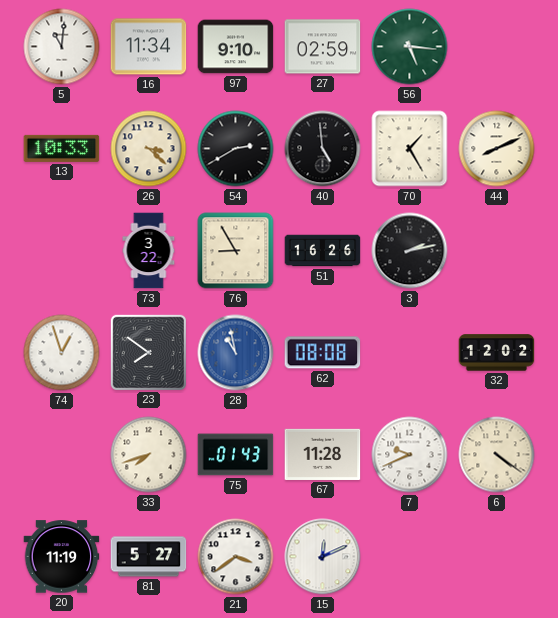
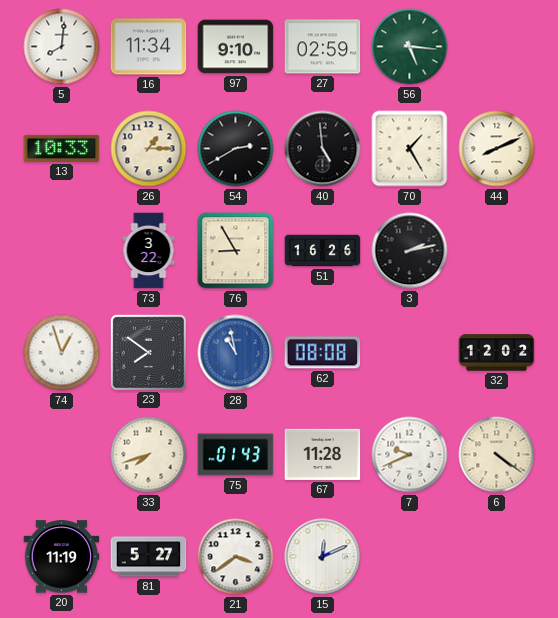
5: 11:01 -> 8:01 (62, 47)
26: 3:22 -> 1:15 (149, 149)
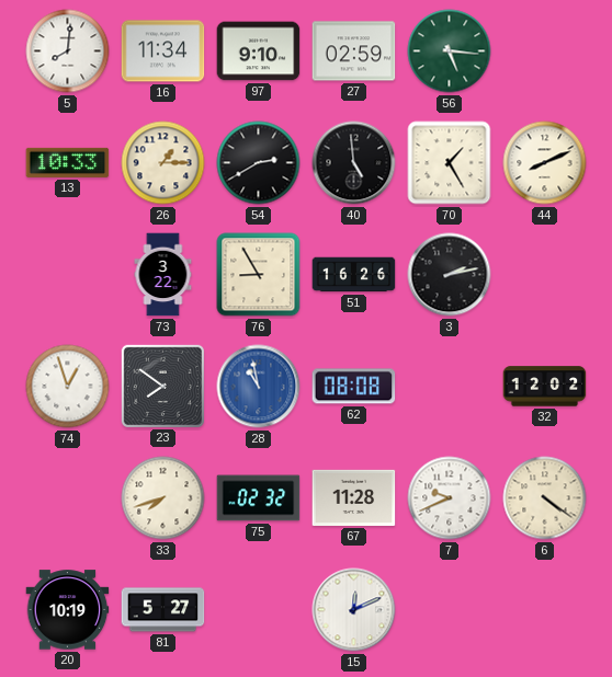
75: 01:43 -> 02:32 (259, 498)
20: 11:19 -> 10:19 (68, 610)
21: 3:39 -> none (236, 557)
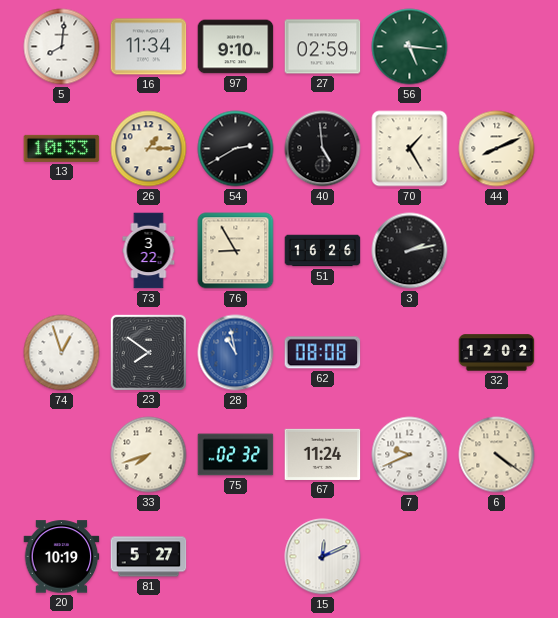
67: 11:28 -> 11:24 (323, 454)
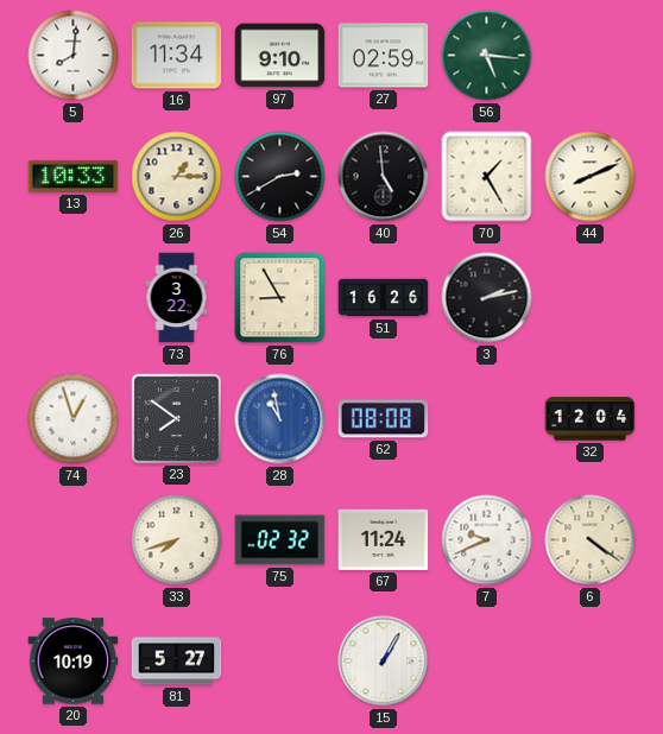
32: 12:02 -> 12:04 (591, 419)
15: 12:11 -> 1:05 (384, 662)
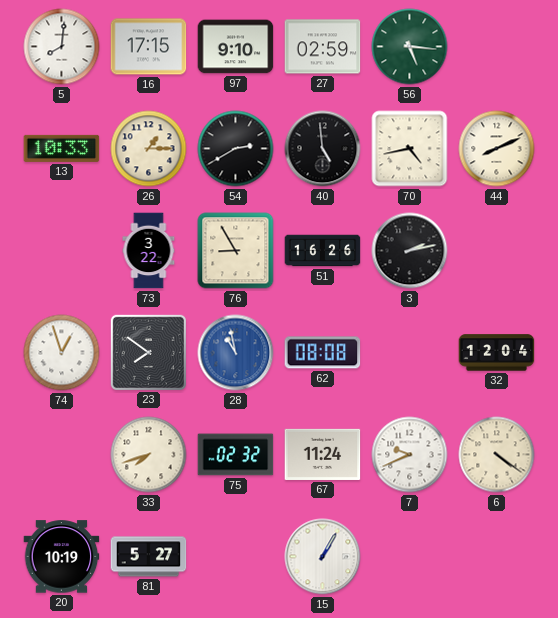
16: 11:34 -> 17:15 (149, 47)
70: 1:25 -> 4:43 (410, 149)
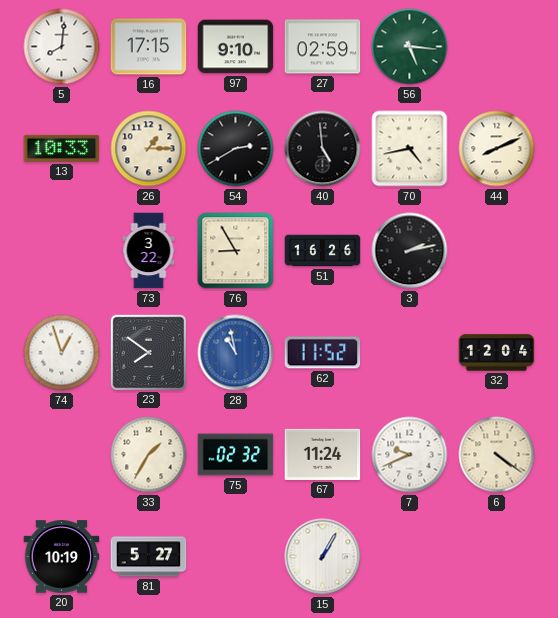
62: 08:08 -> 11:52 (323, 353)
33: 7:42 -> 1:35 (149, 455)
